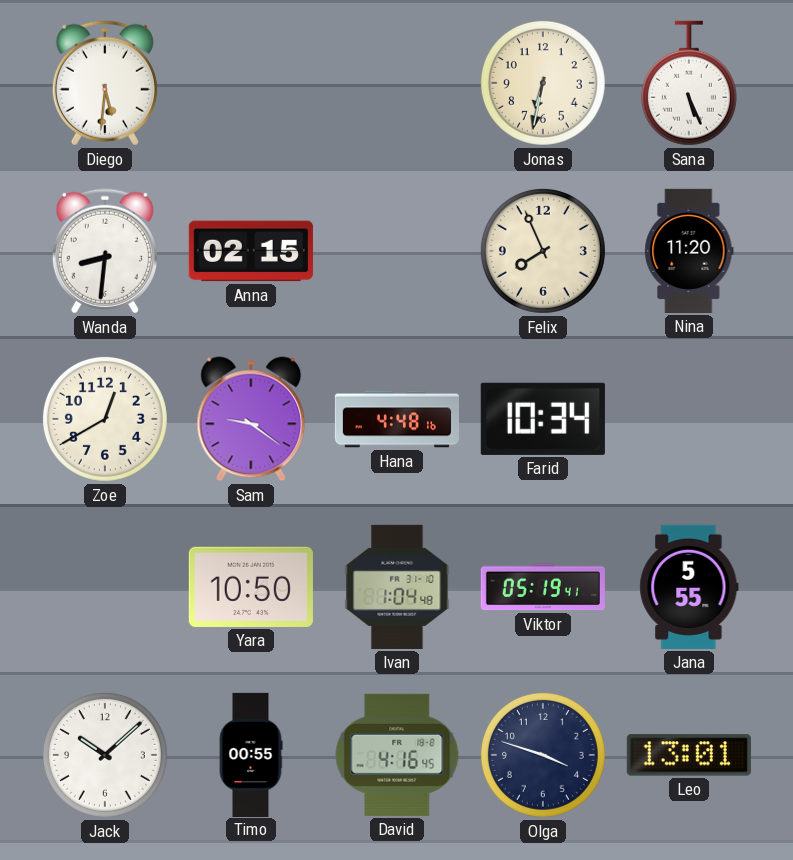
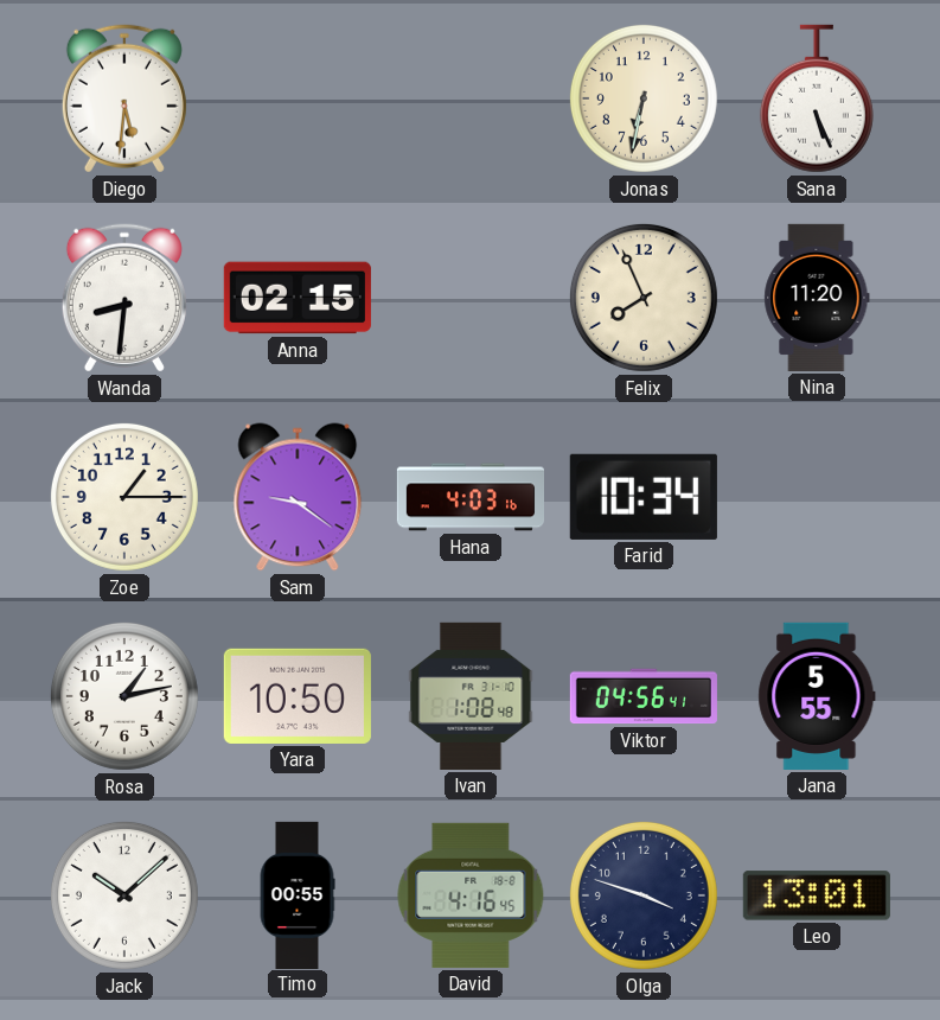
Zoe: 12:40 -> 1:15 (124, 497)
Hana: 4:48 -> 4:03 (469, 497)
Rosa: none -> 1:13 (124, 696)
Ivan: 1:04 -> 1:08 (471, 696)
Viktor: 05:19 -> 04:56 (644, 696)
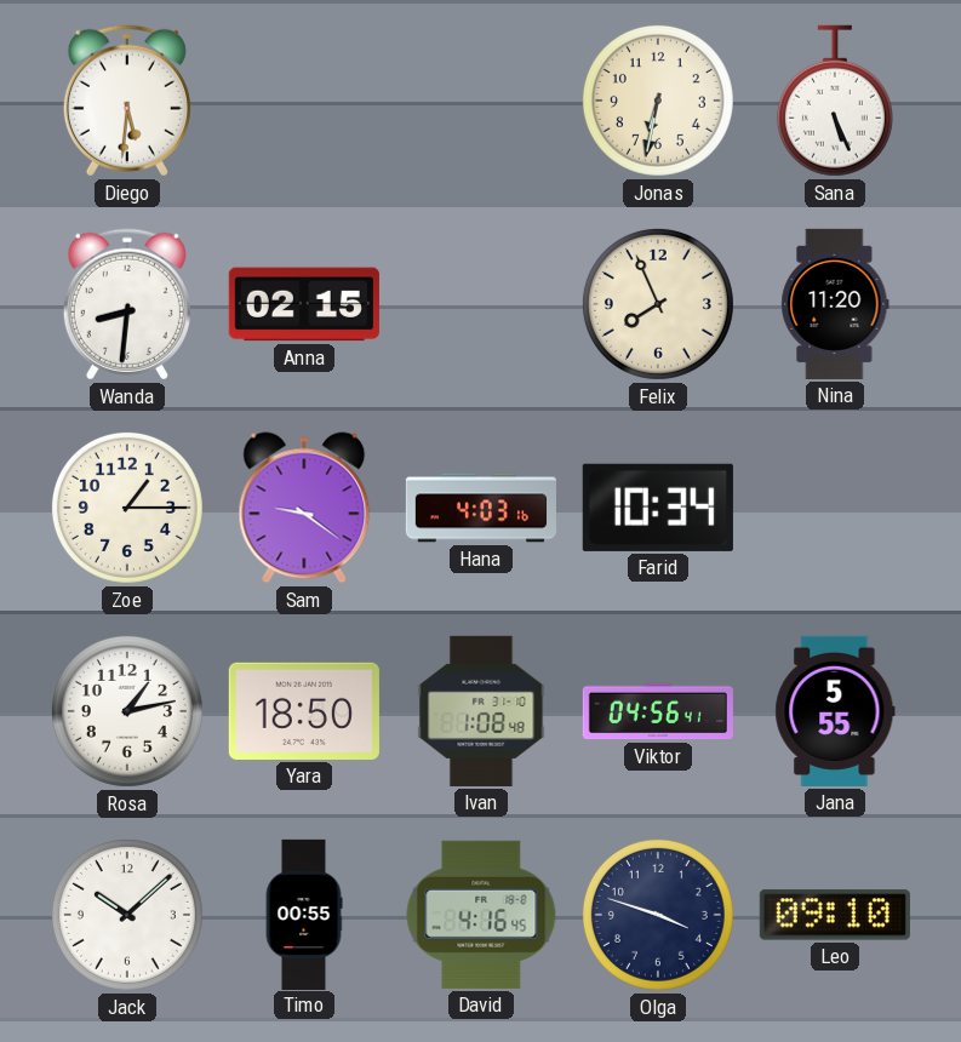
Yara: 10:50 -> 18:50 (304, 711)
Leo: 13:01 -> 09:10 (835, 915)
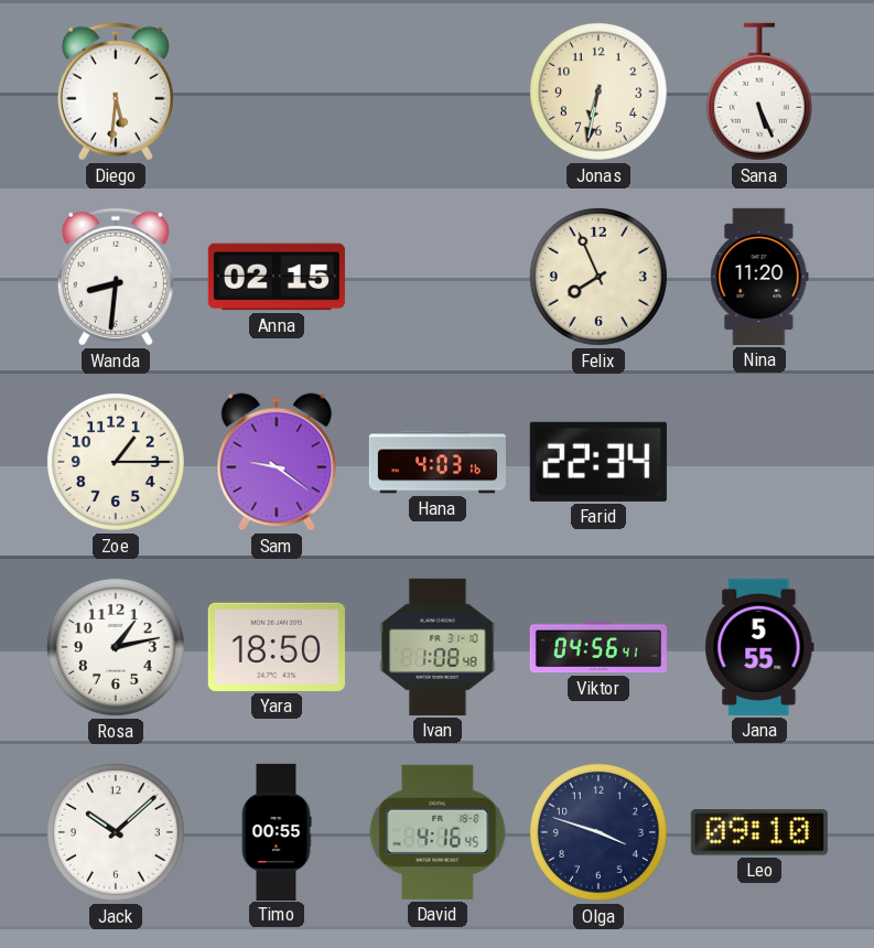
Farid: 10:34 -> 22:34 (598, 462)
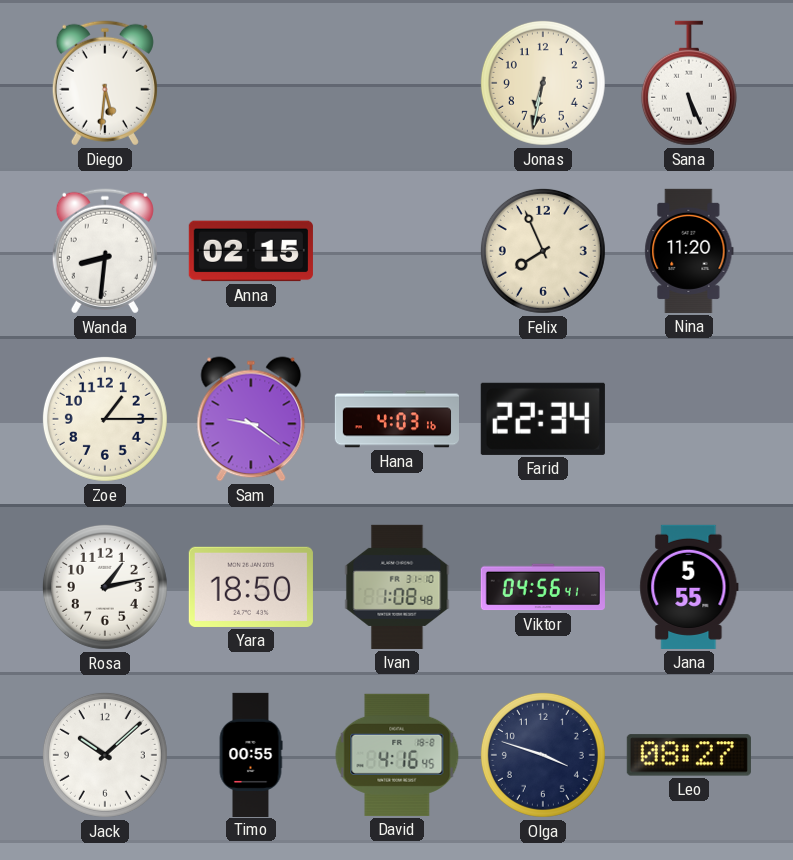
Leo: 09:10 -> 08:27 (689, 755)
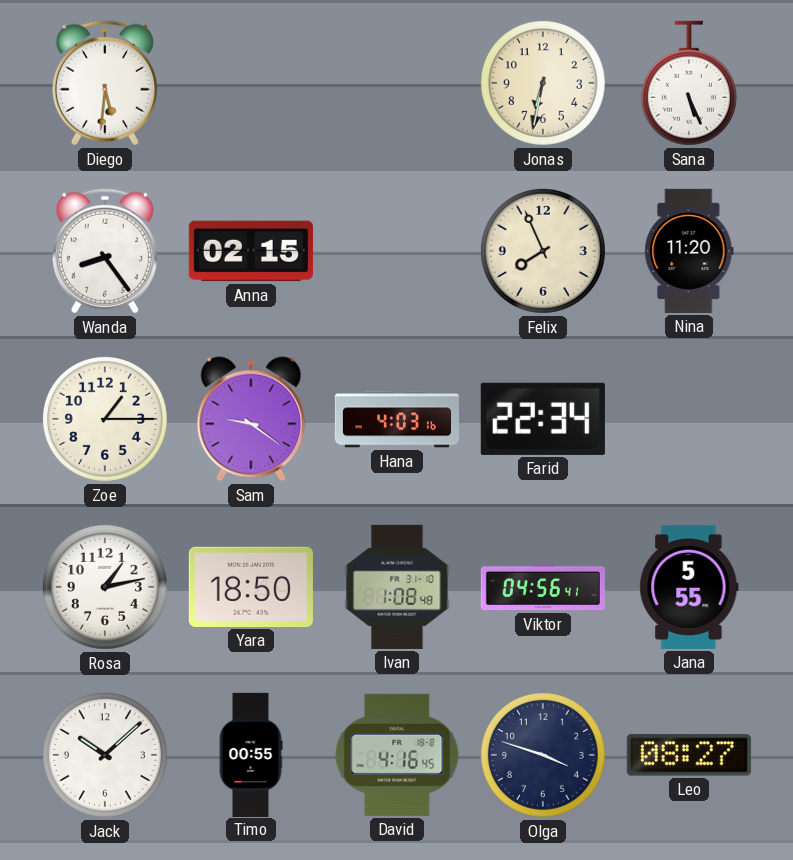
Wanda: 8:31 -> 8:24 (105, 251)
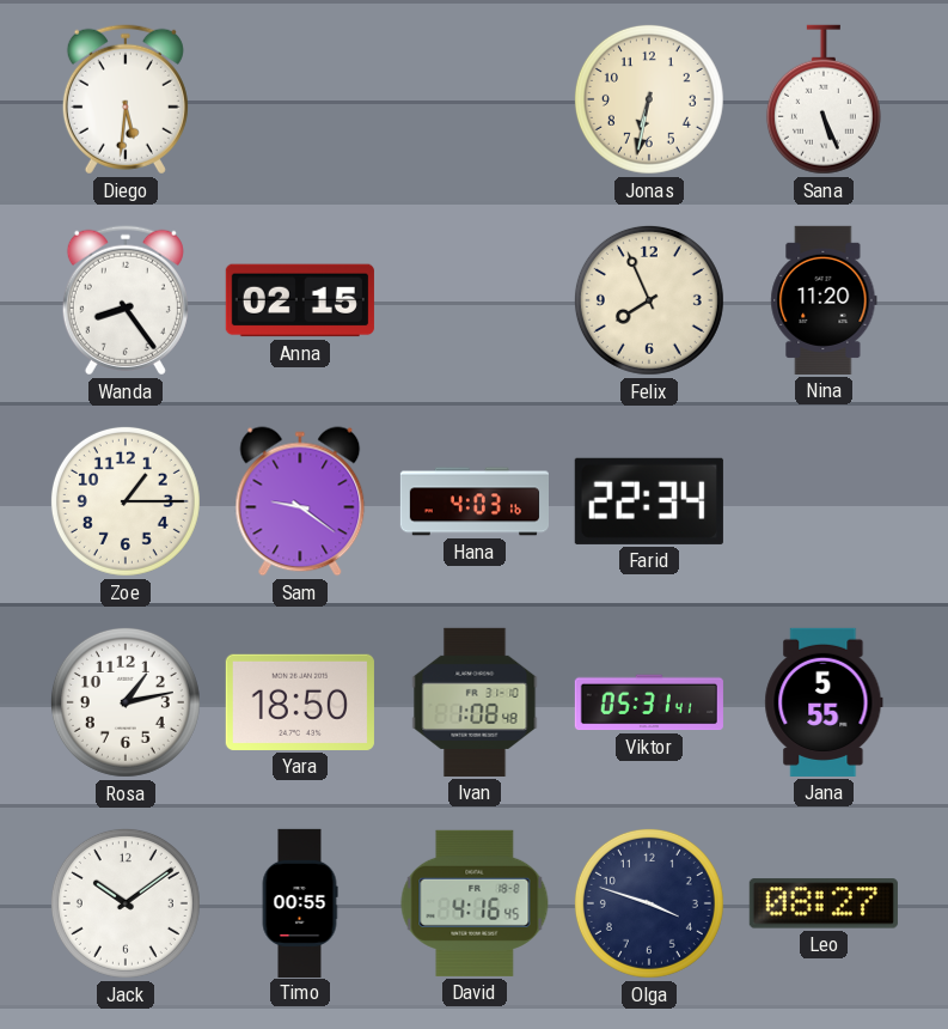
Viktor: 04:56 -> 05:31 (649, 702)
Jack: 10:08 -> 10:09 (126, 903)
